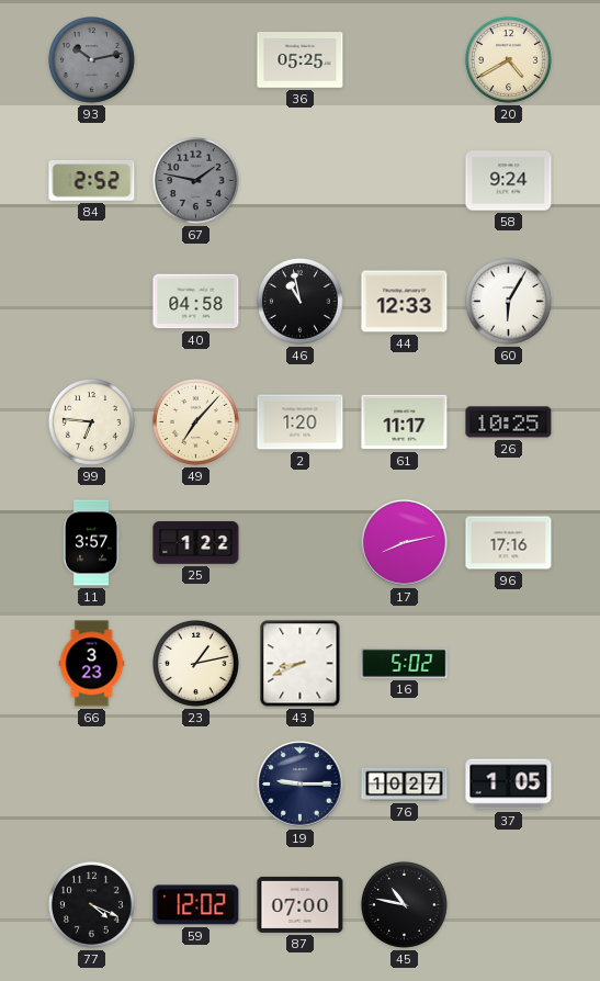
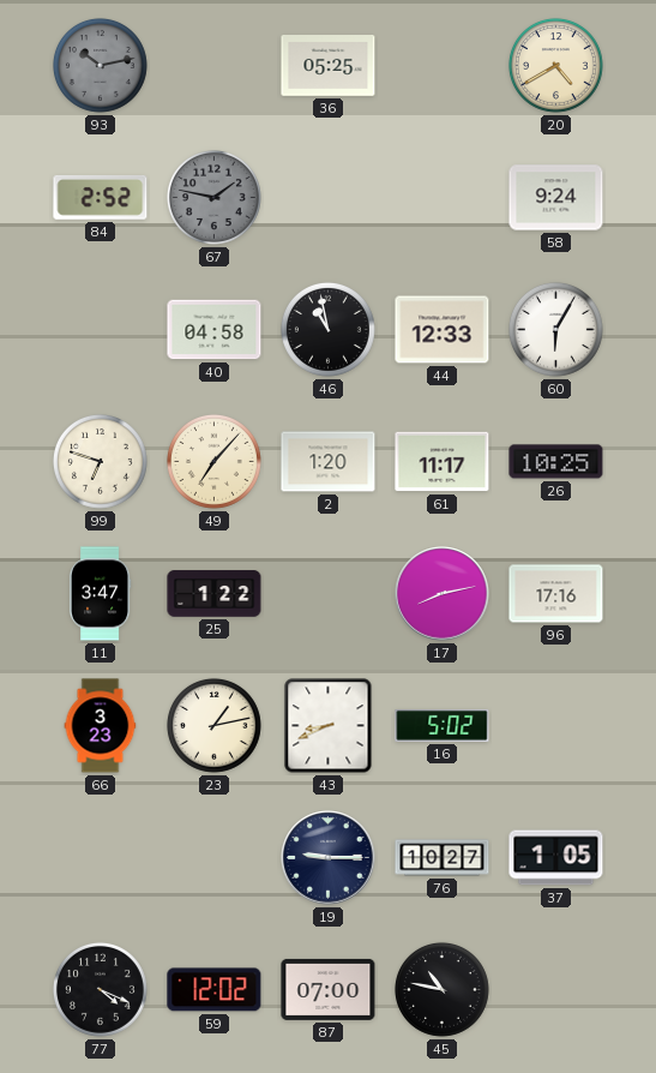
99: 6:46 -> 6:48 (100, 461)
11: 3:57 -> 3:47 (100, 594)
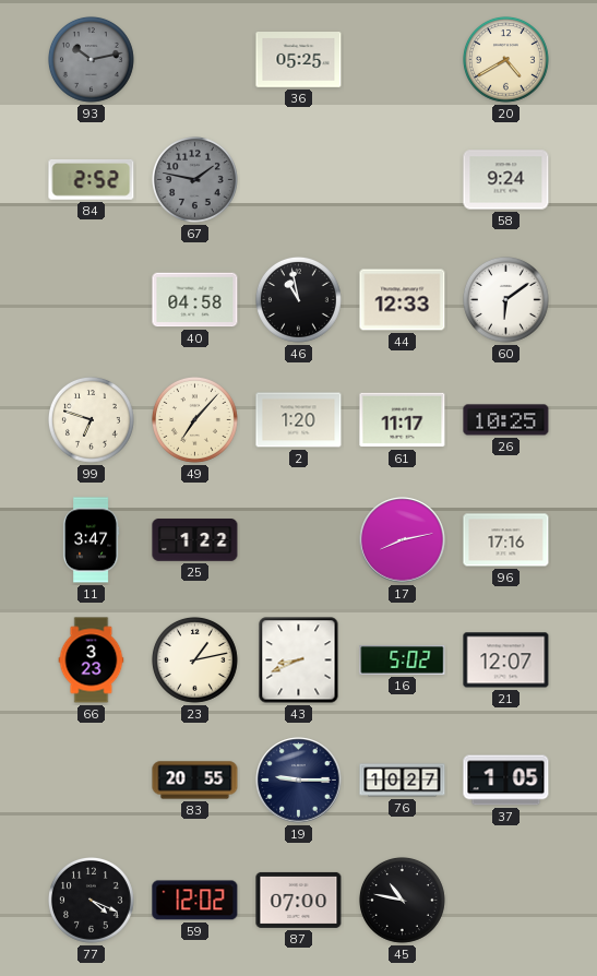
60: 6:05 -> 6:09 (505, 299)
21: none -> 12:07 (506, 660)
83: none -> 20:55 (195, 781)
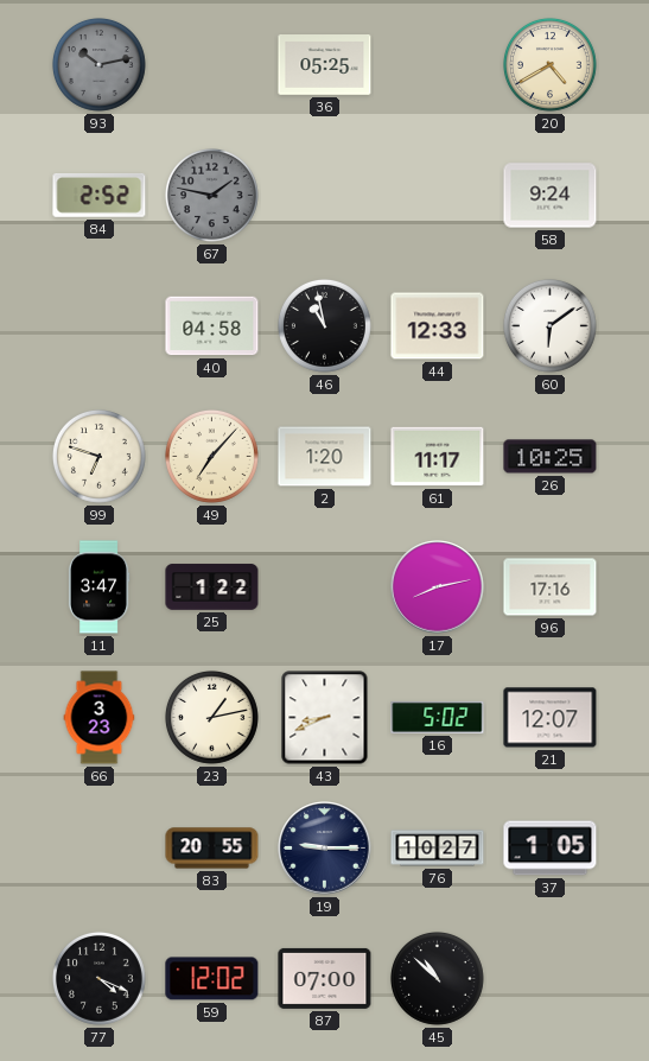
45: 10:47 -> 10:52 (437, 978)
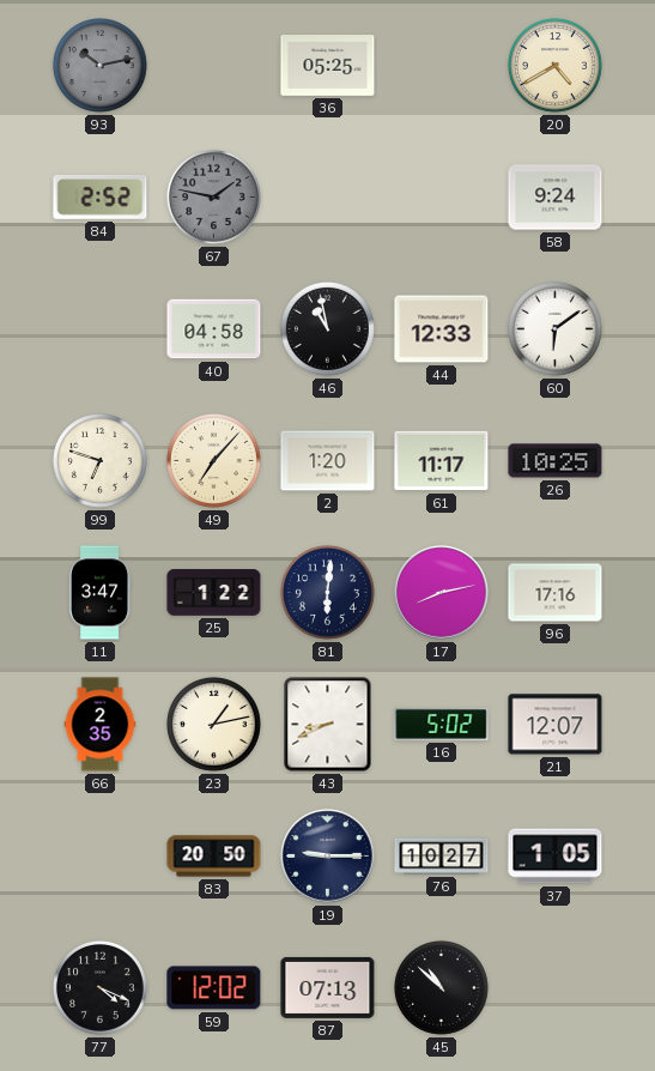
81: none -> 6:01 (327, 592)
66: 3:23 -> 2:35 (101, 725)
83: 20:55 -> 20:50 (214, 857)
87: 07:00 -> 07:13 (328, 987)
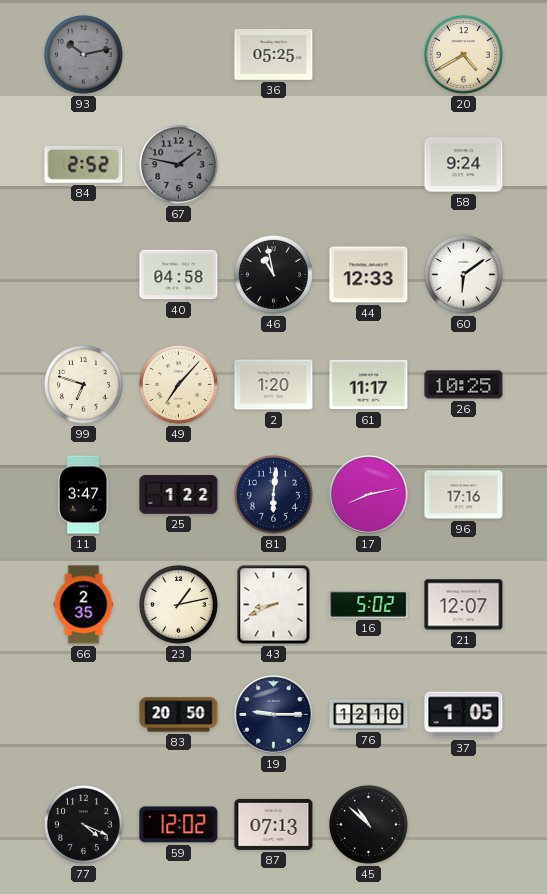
76: 10:27 -> 12:10 (369, 715)
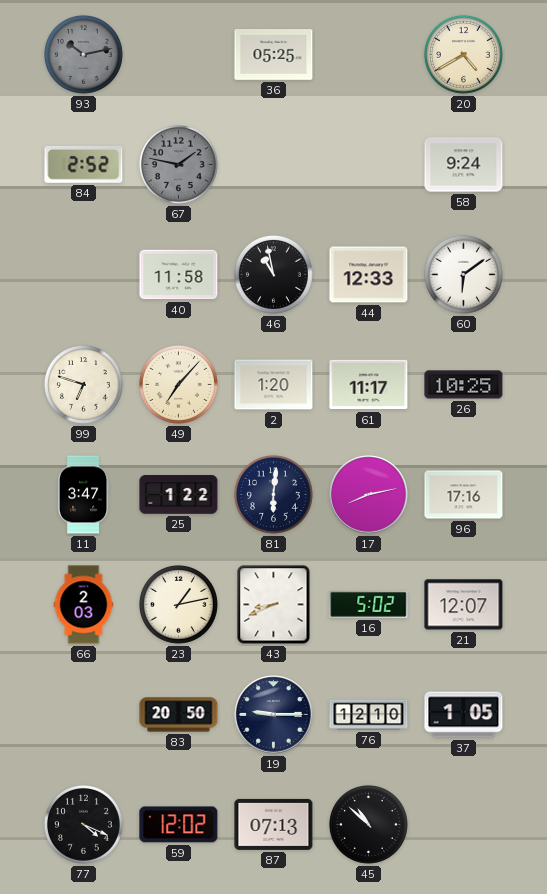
40: 04:58 -> 11:58 (179, 275)
66: 2:35 -> 2:03 (84, 605)
